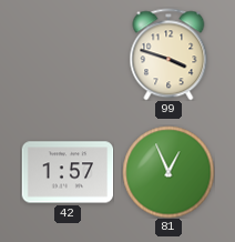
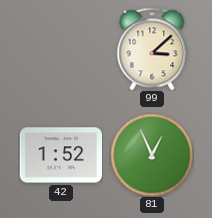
99: 3:48 -> 3:08 (152, 49)
42: 1:57 -> 1:52 (61, 155)
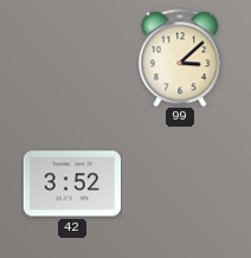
42: 1:52 -> 3:52 (72, 183)
81: 12:56 -> none (152, 155)
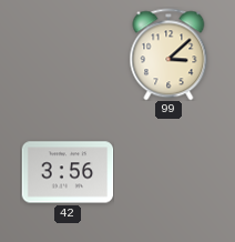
42: 3:52 -> 3:56 (68, 172)
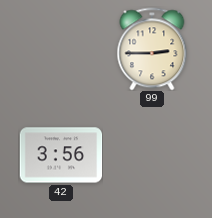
99: 3:08 -> 2:45 (152, 49)
